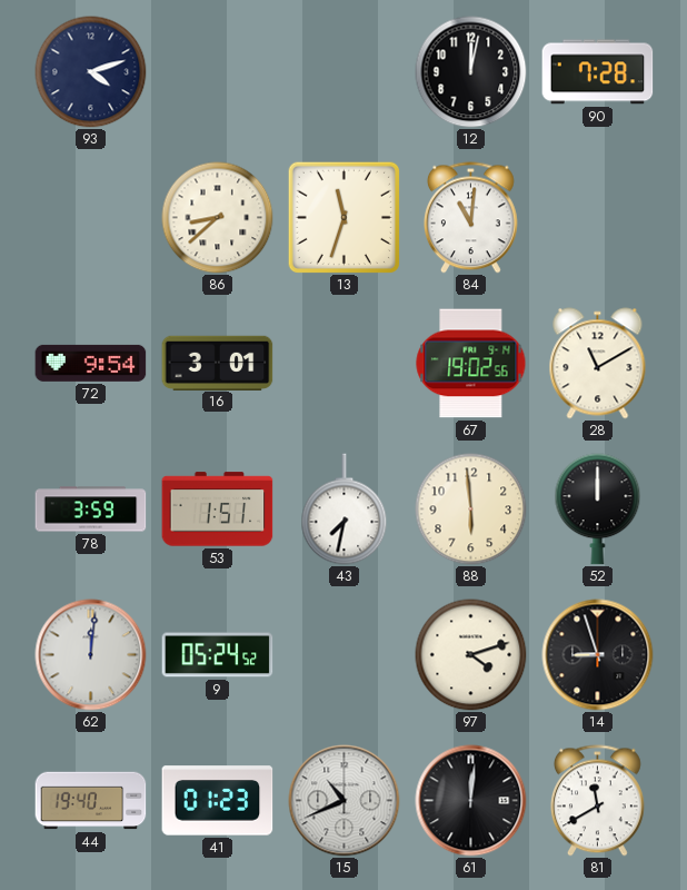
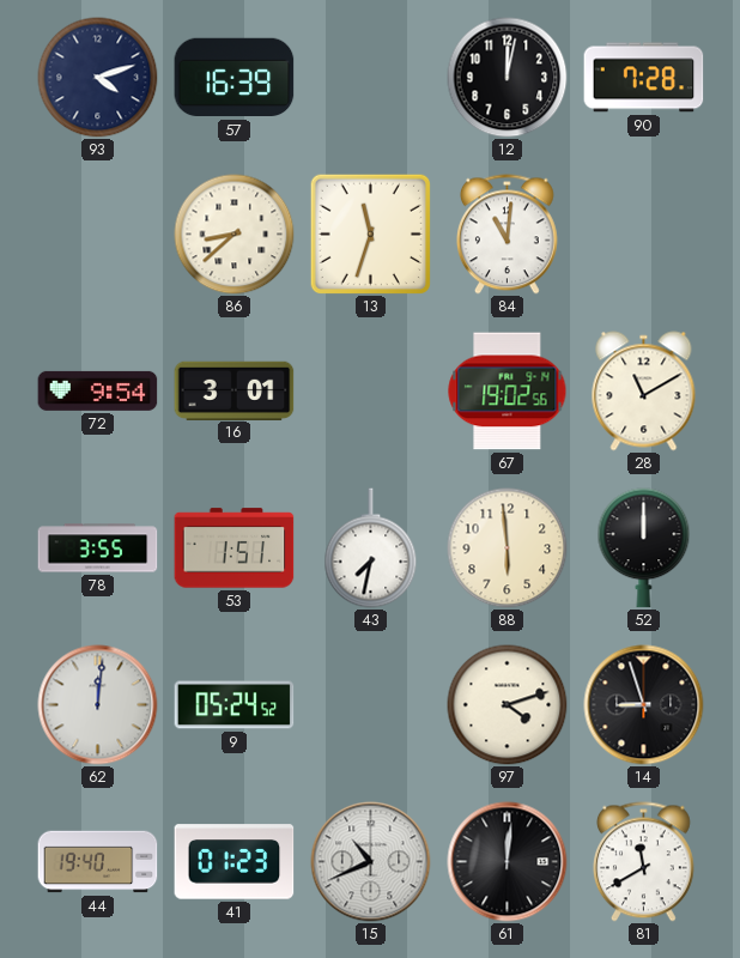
57: none -> 16:39 (235, 78)
78: 3:59 -> 3:55 (98, 548)
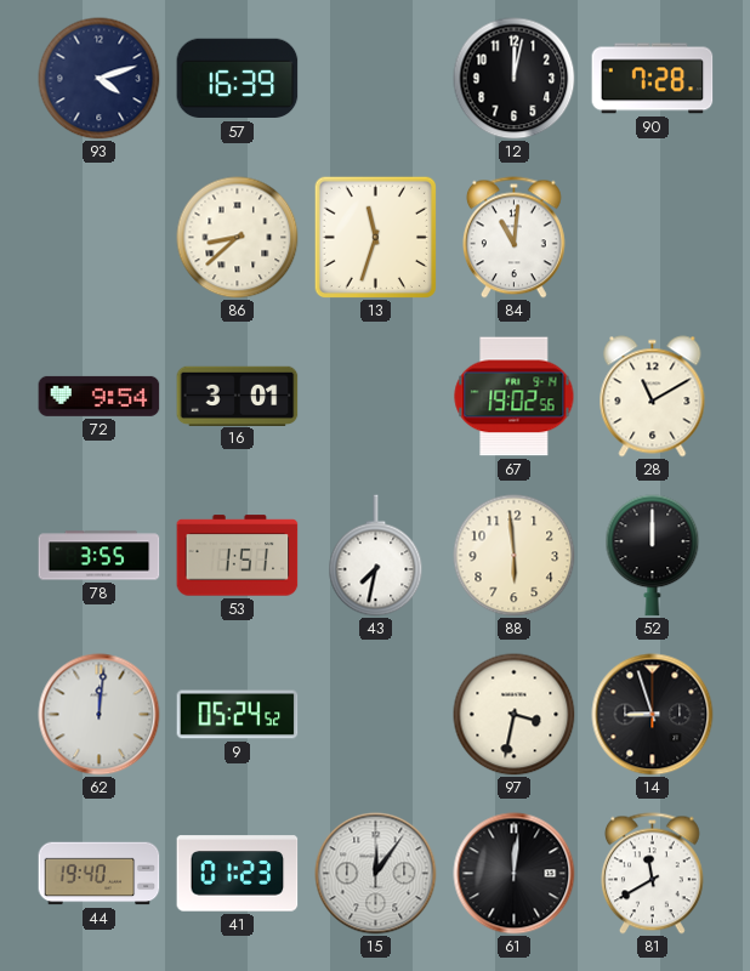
97: 4:12 -> 3:32 (515, 715)
15: 10:41 -> 12:06 (376, 874)
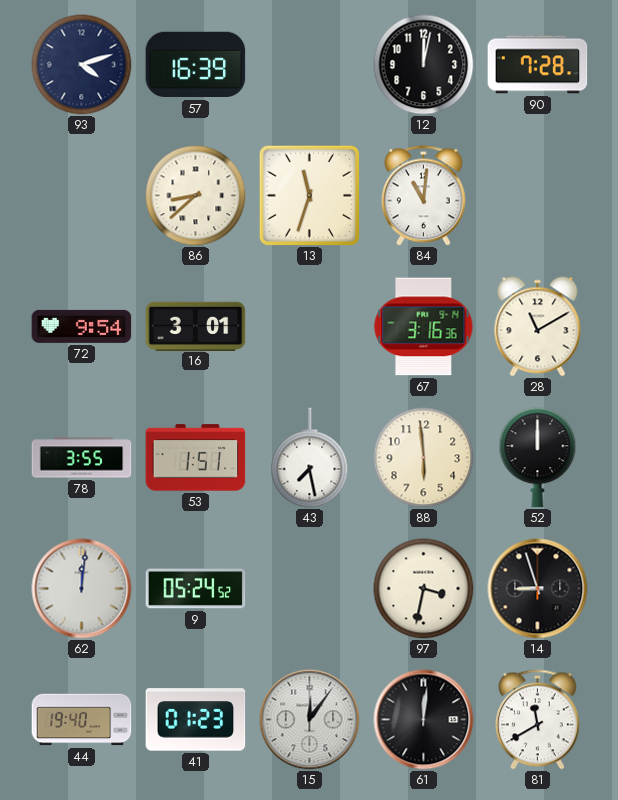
67: 19:02 -> 3:16 (424, 327)
43: 7:32 -> 7:28 (310, 458)
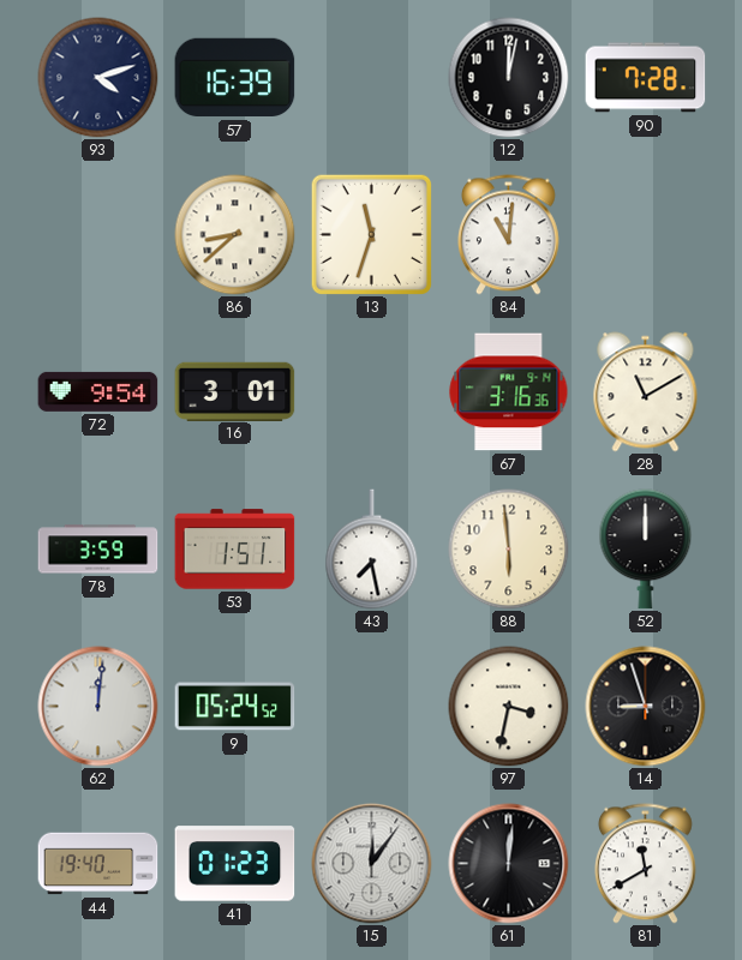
78: 3:55 -> 3:59 (98, 550)
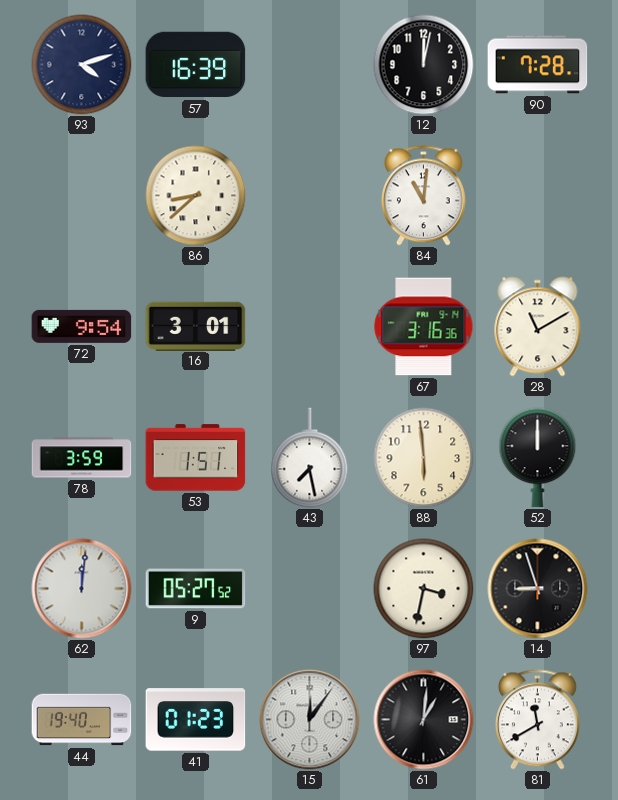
13: 11:33 -> none (371, 234)
9: 05:24 -> 05:27 (196, 589)
61: 12:01 -> 1:01 (424, 720)
